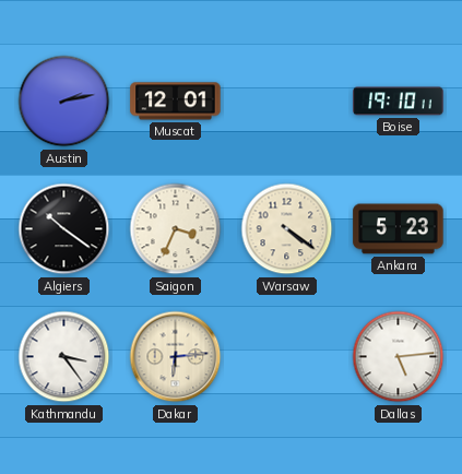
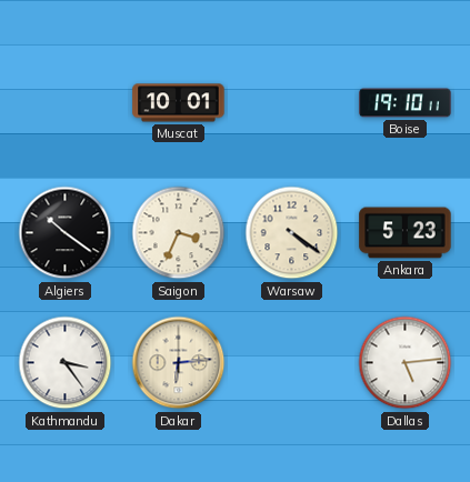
Austin: 2:13 -> none (64, 102)
Muscat: 12:01 -> 10:01 (179, 103)
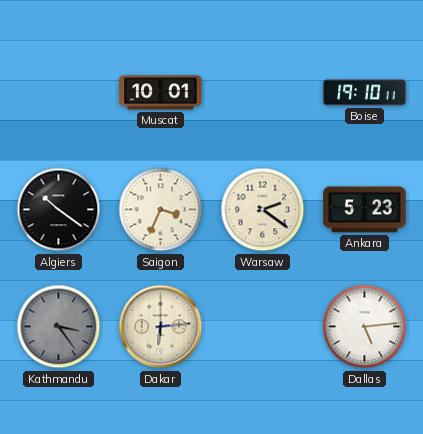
Warsaw: 4:21 -> 2:21 (263, 210)
Kathmandu dial: white -> grey (59, 327)
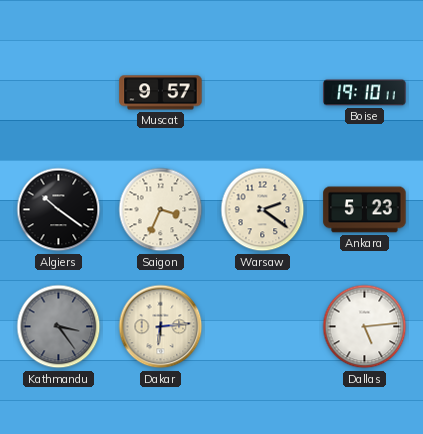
Muscat: 10:01 -> 9:57 (161, 93)
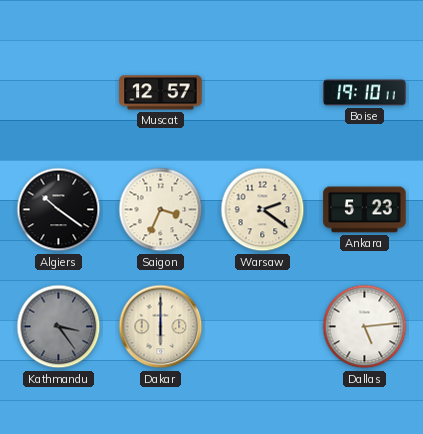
Muscat: 9:57 -> 12:57 (161, 93)
Dakar: 6:14 -> 6:00 (161, 327)
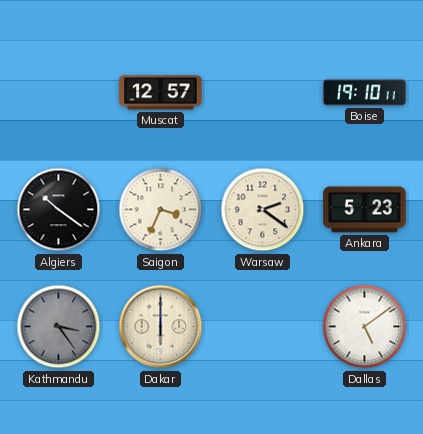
Dallas: 5:14 -> 5:09 (365, 327)
